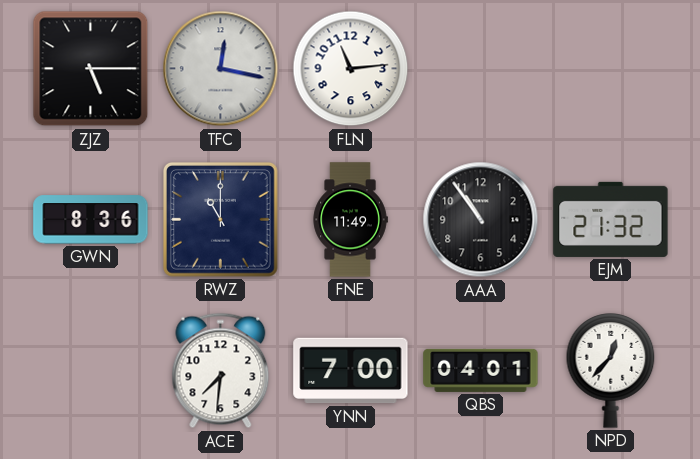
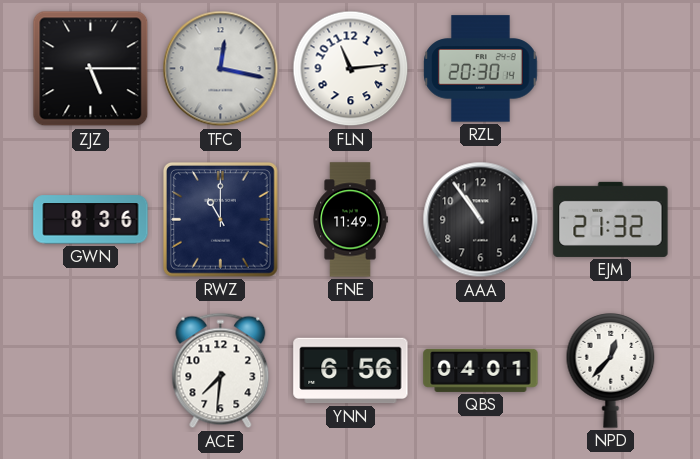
RZL: none -> 20:30 (481, 69)
YNN: 7:00 -> 6:56 (351, 371)
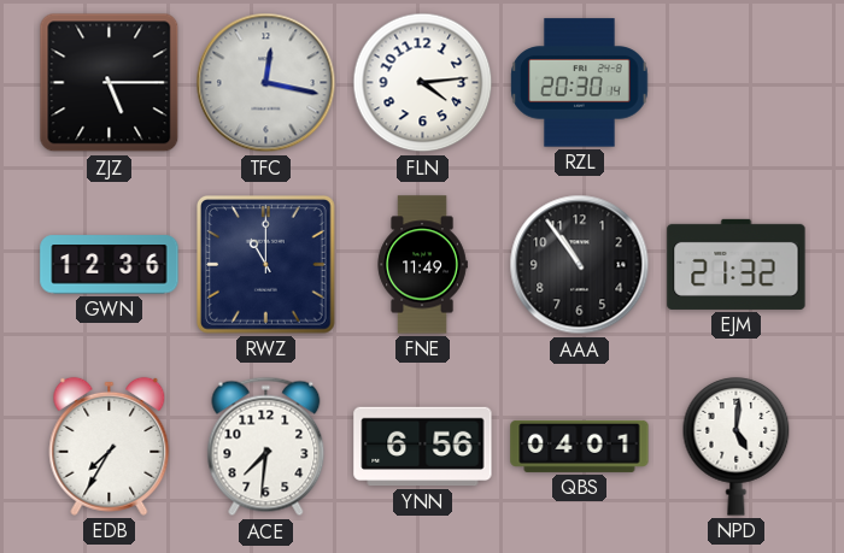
FLN: 11:14 -> 4:14 (423, 83)
GWN: 8:36 -> 12:36 (110, 265)
EDB: none -> 7:35 (110, 446)
NPD: 12:37 -> 5:01 (737, 447)
